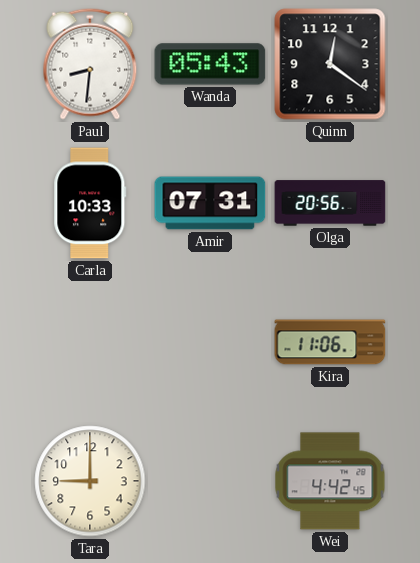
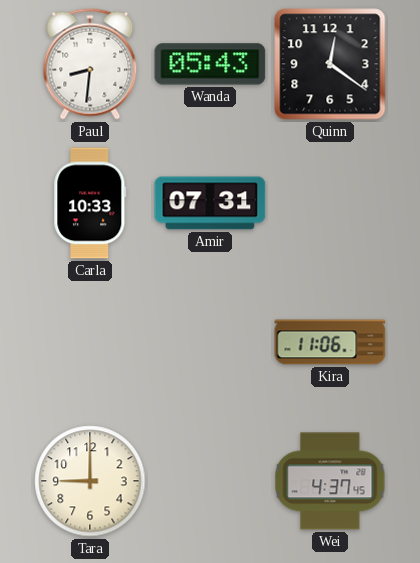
Olga: 20:56 -> none (330, 203)
Wei: 4:42 -> 4:37 (330, 481)
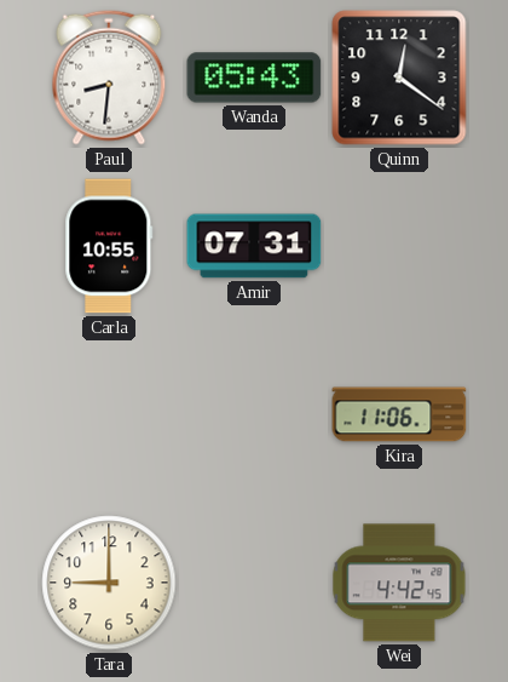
Carla: 10:33 -> 10:55 (109, 246)
Wei: 4:37 -> 4:42 (399, 583)
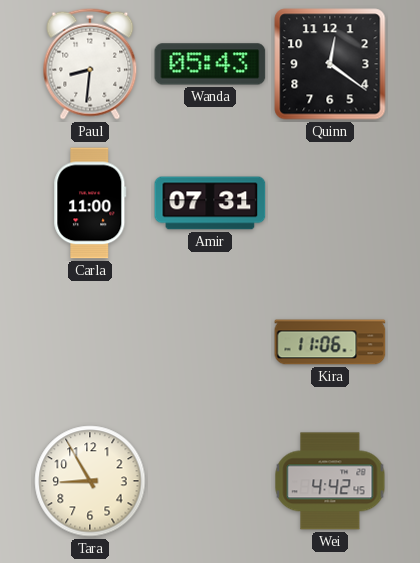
Carla: 10:55 -> 11:00 (90, 203)
Tara: 9:00 -> 8:55 (90, 481)
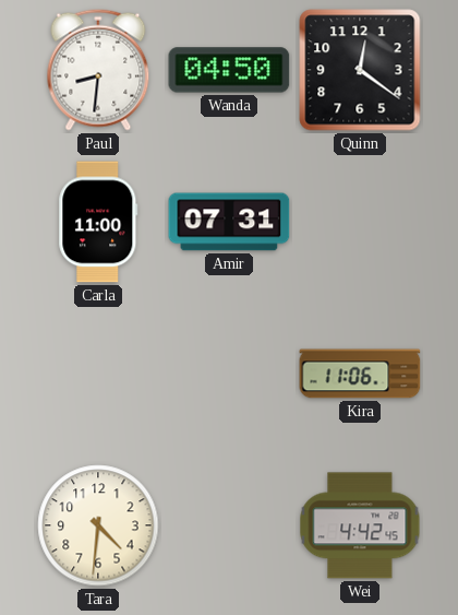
Wanda: 05:43 -> 04:50 (229, 70)
Tara: 8:55 -> 4:31 (98, 525)
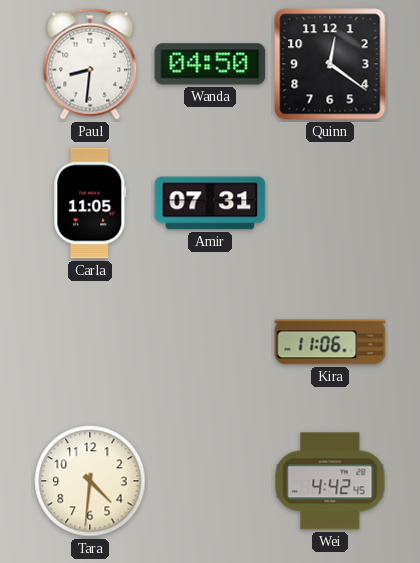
Carla: 11:00 -> 11:05 (90, 203)
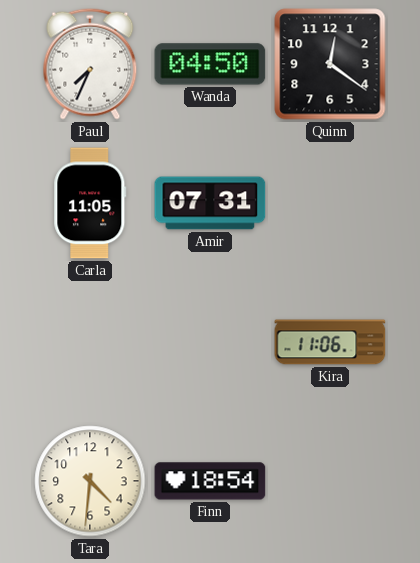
Paul: 8:31 -> 7:34 (90, 64)
Finn: none -> 18:54 (210, 481)
Wei: 4:42 -> none (330, 481)
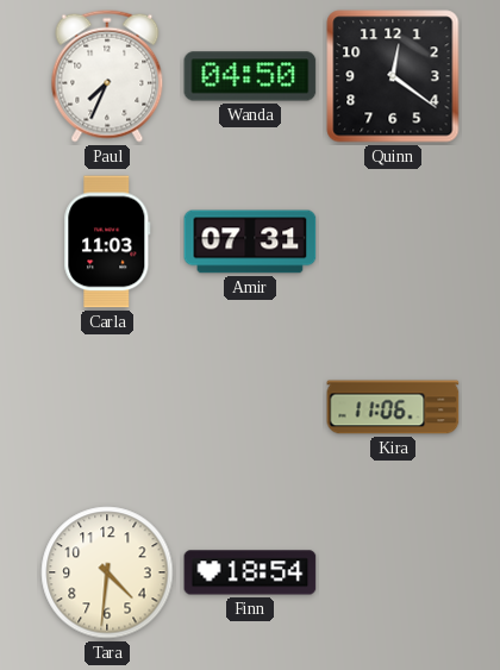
Carla: 11:05 -> 11:03 (107, 242)
